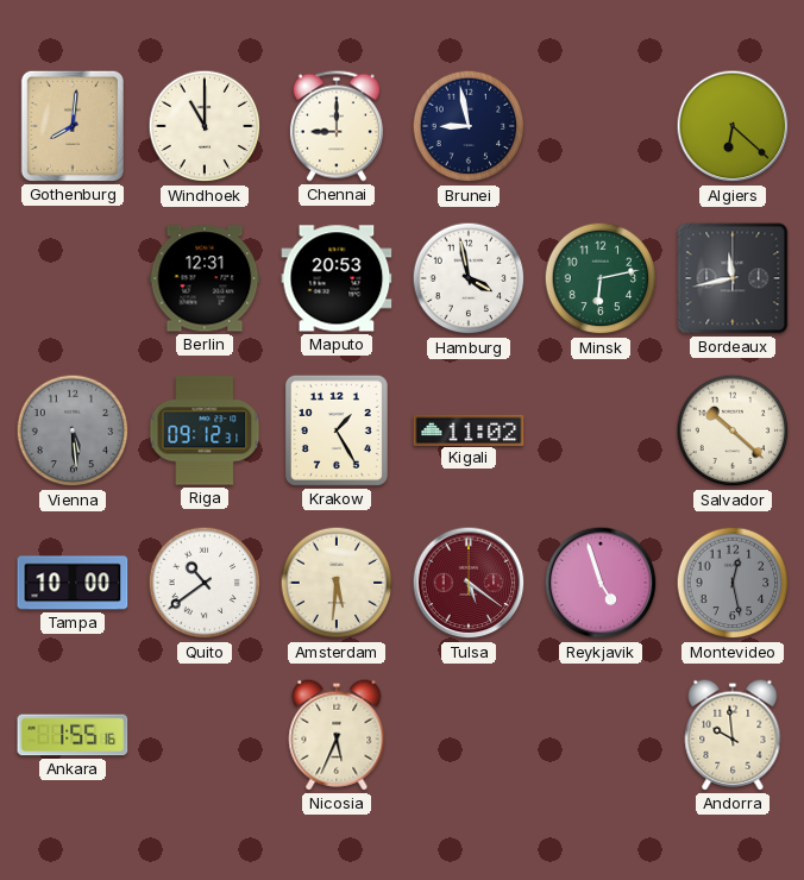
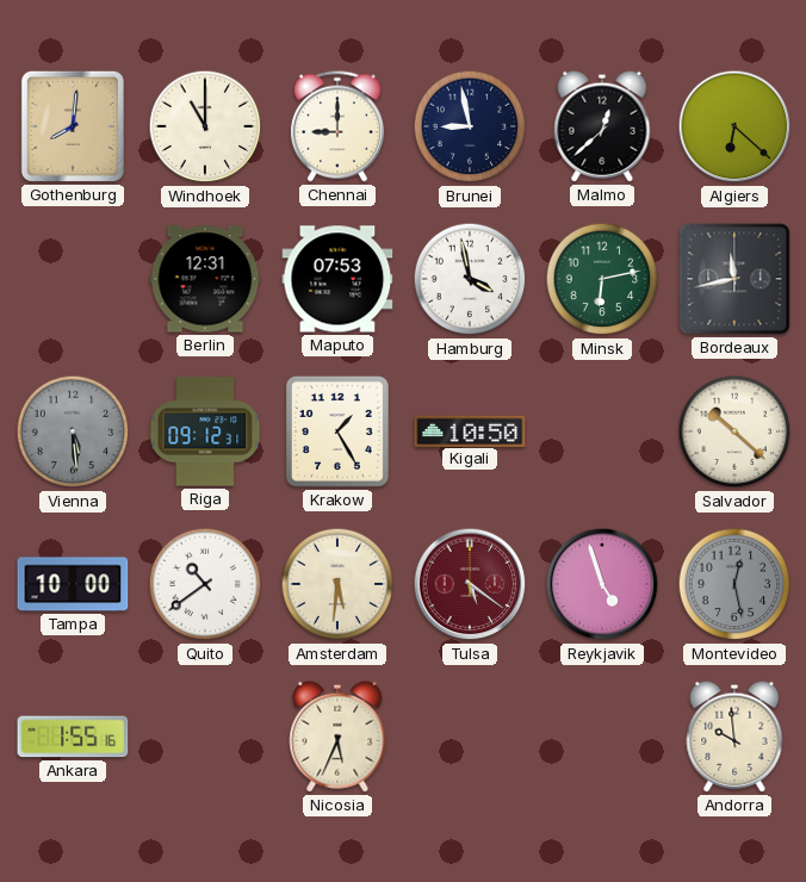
Malmo: none -> 12:38 (602, 126)
Maputo: 20:53 -> 07:53 (337, 279)
Kigali: 11:02 -> 10:50 (470, 430)
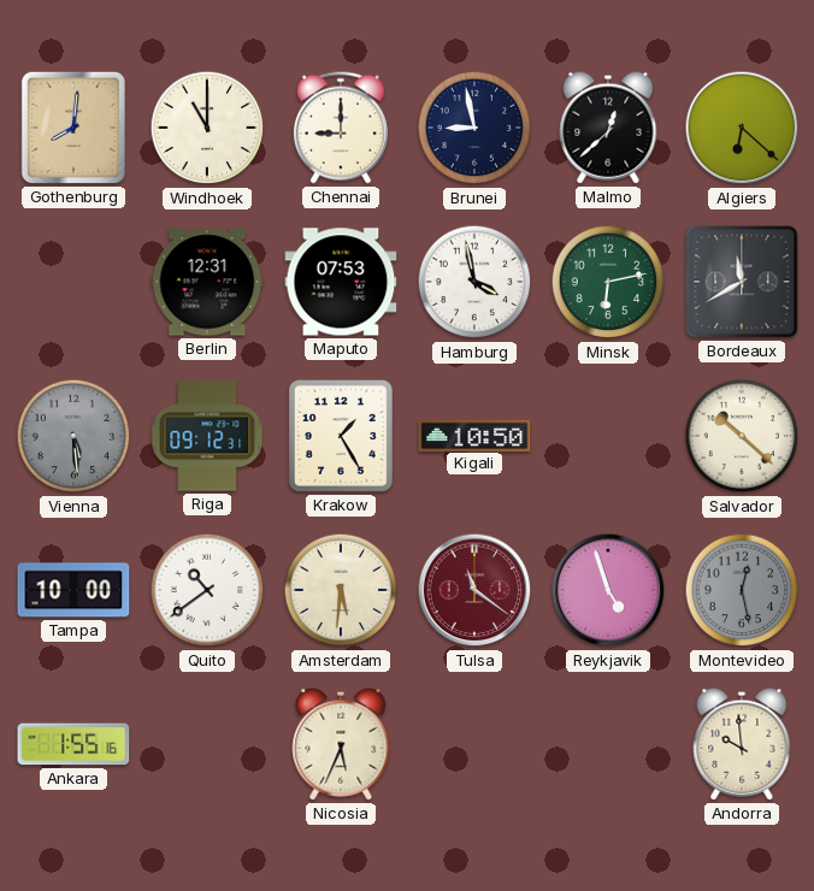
Bordeaux: 11:43 -> 11:40 (742, 282)
Tulsa: 5:21 -> 11:21 (474, 590)
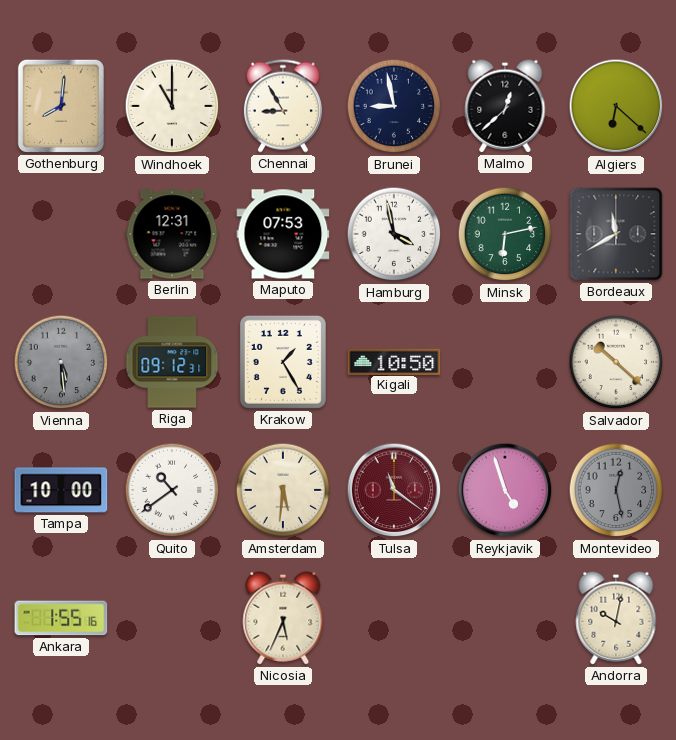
Chennai: 9:00 -> 8:55 (283, 106)
Andorra: 9:59 -> 10:02 (616, 618)
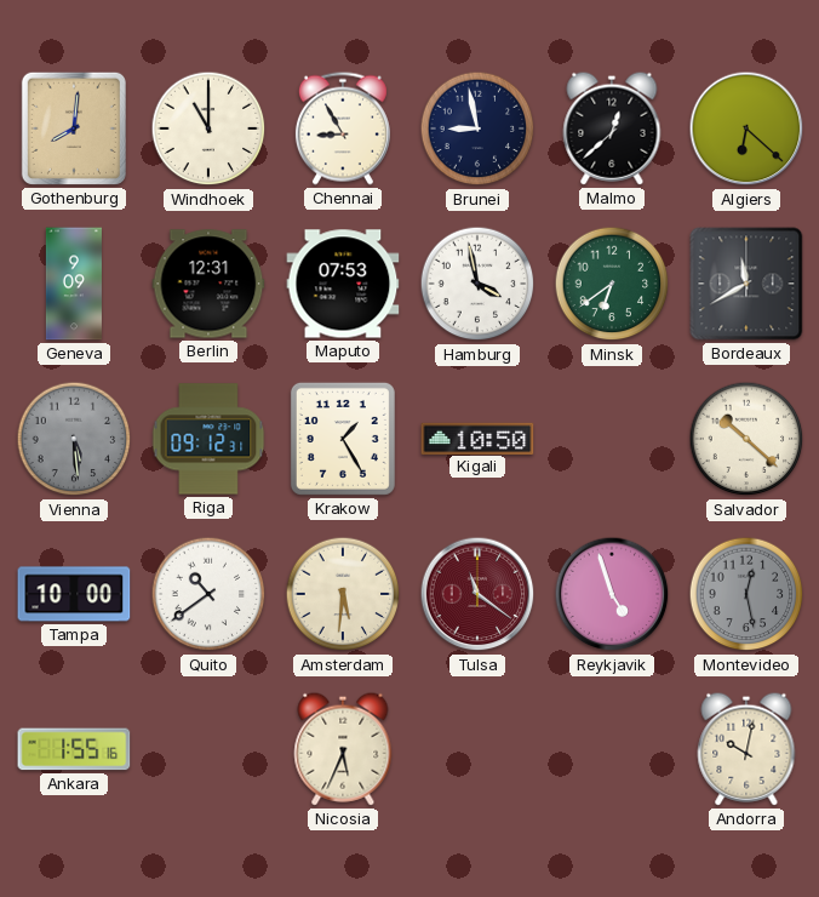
Geneva: none -> 9:09 (74, 284)
Minsk: 6:13 -> 6:39 (612, 284)
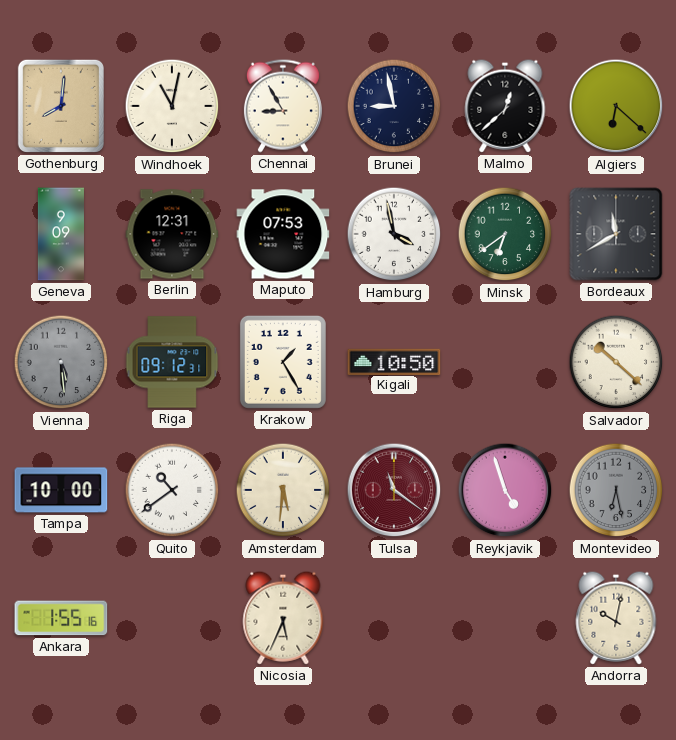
Windhoek: 11:00 -> 11:02 (172, 106)
Montevideo: 12:28 -> 6:28 (616, 490)
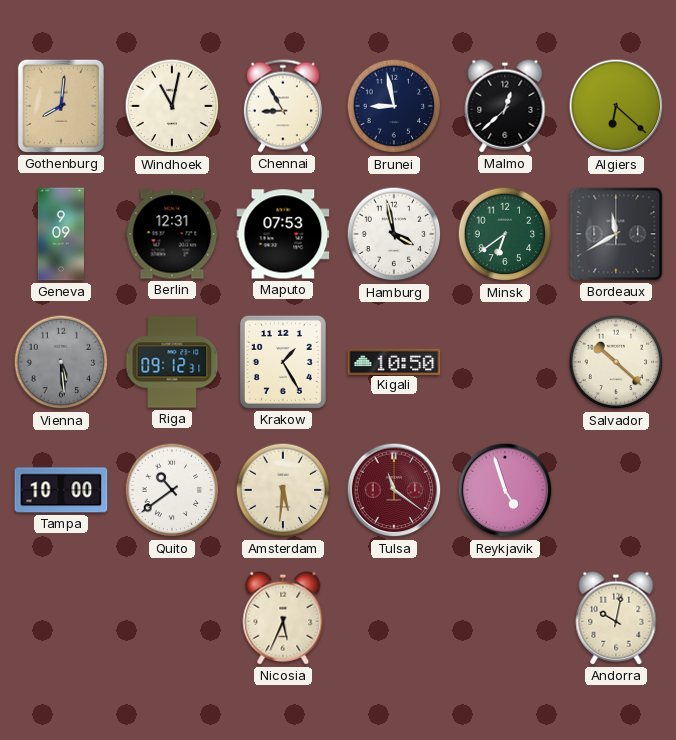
Montevideo: 6:28 -> none (616, 490)
Ankara: 1:55 -> none (61, 618)
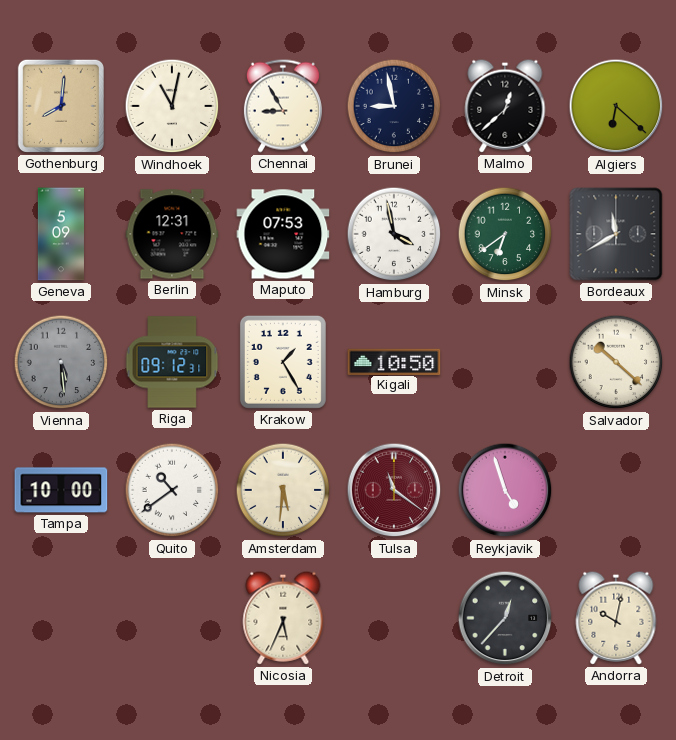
Geneva: 9:09 -> 5:09 (61, 234)
Detroit: none -> 12:37 (505, 618)
